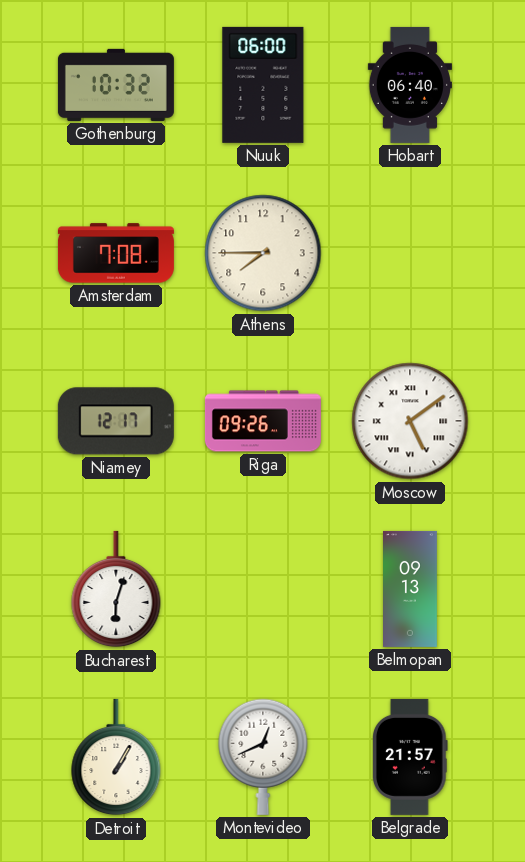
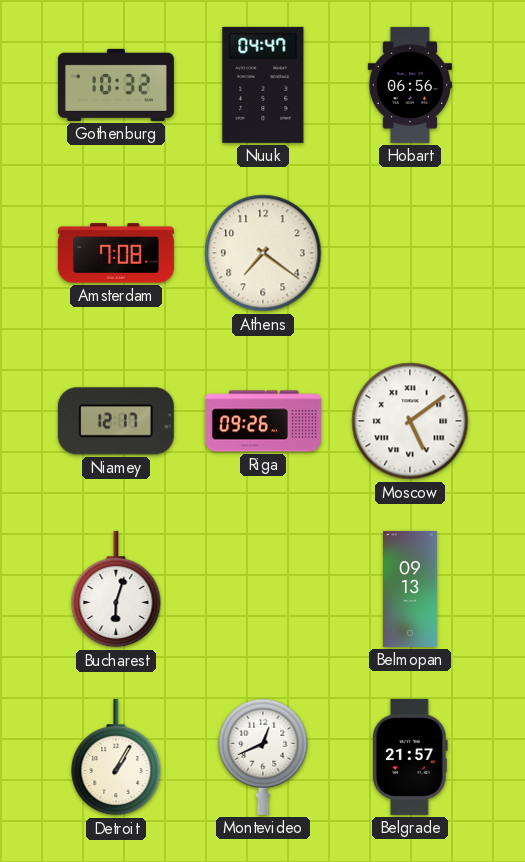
Nuuk: 06:00 -> 04:47 (263, 85)
Hobart: 06:40 -> 06:56 (410, 85)
Athens: 7:45 -> 7:21 (263, 253)
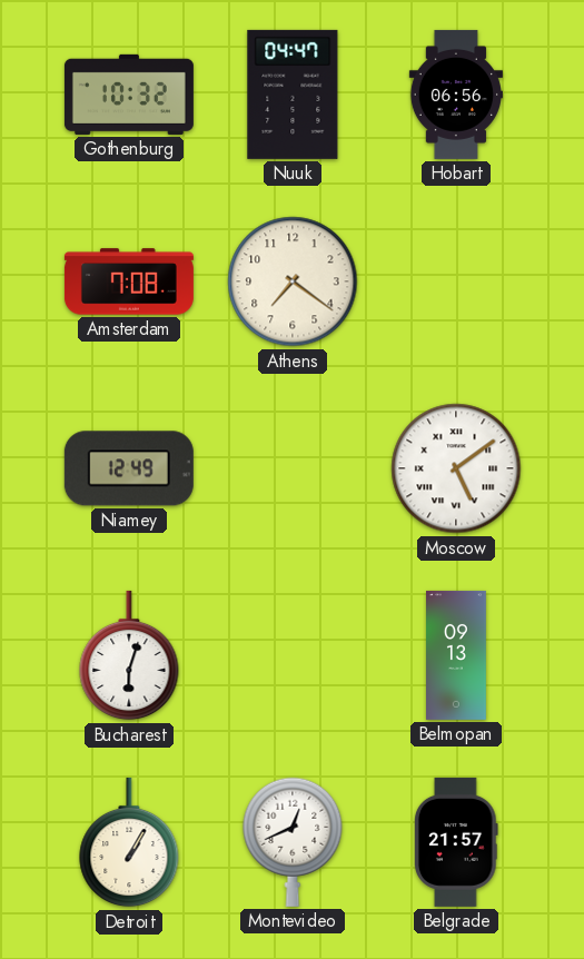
Niamey: 12:17 -> 12:49 (129, 468)
Riga: 09:26 -> none (263, 421)
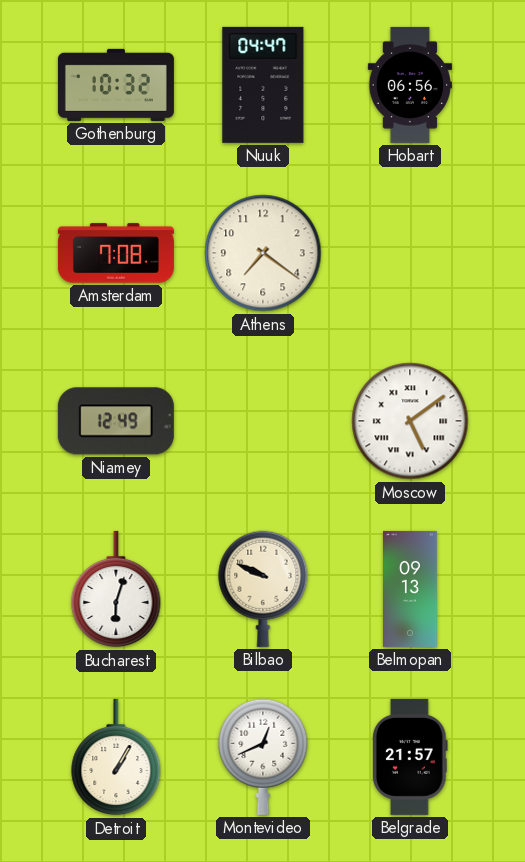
Bilbao: none -> 9:49 (263, 589)
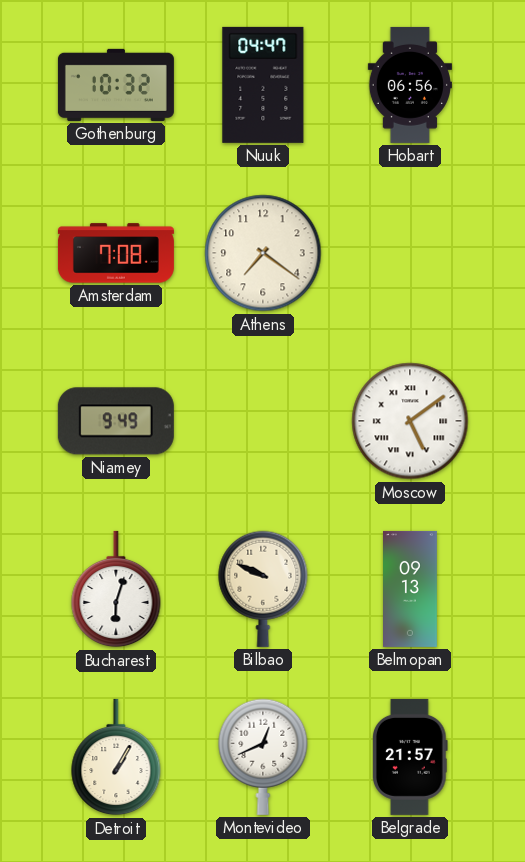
Niamey: 12:49 -> 9:49 (116, 421)
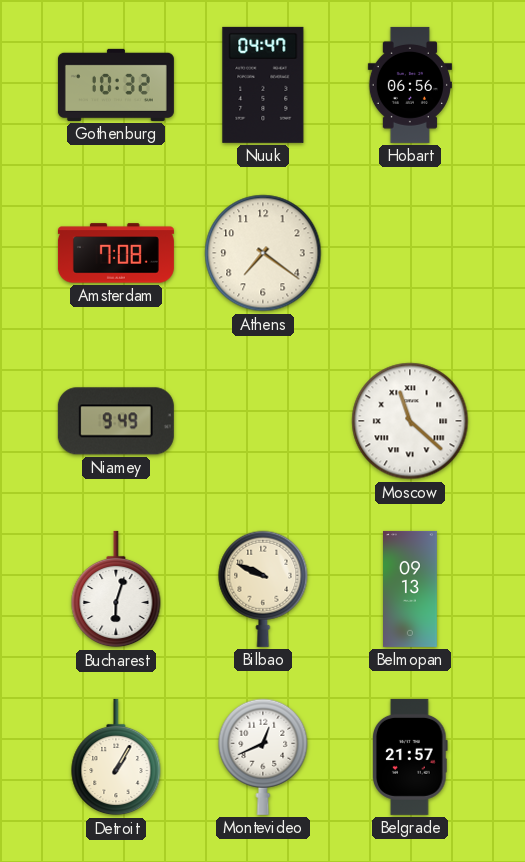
Moscow: 5:09 -> 11:22 (410, 421)
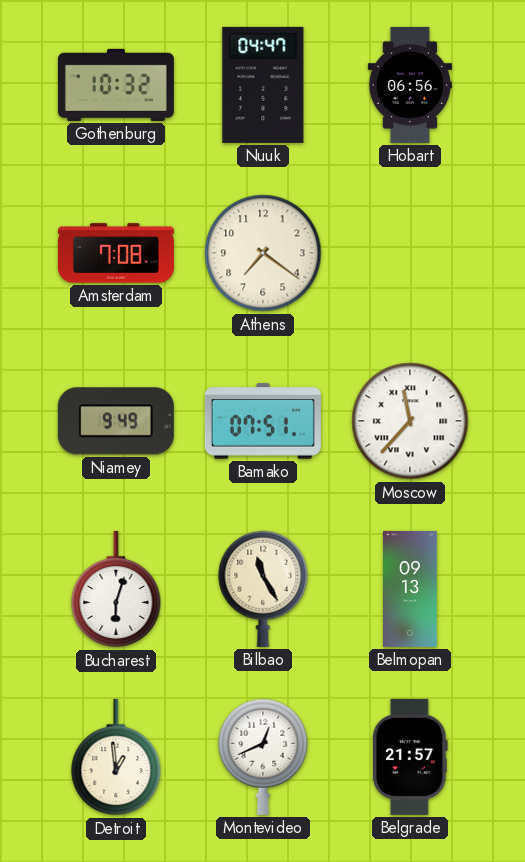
Bamako: none -> 07:51 (263, 421)
Moscow: 11:22 -> 11:37 (410, 421)
Bilbao: 9:49 -> 11:25 (263, 589)
Detroit: 1:05 -> 12:59 (116, 757)
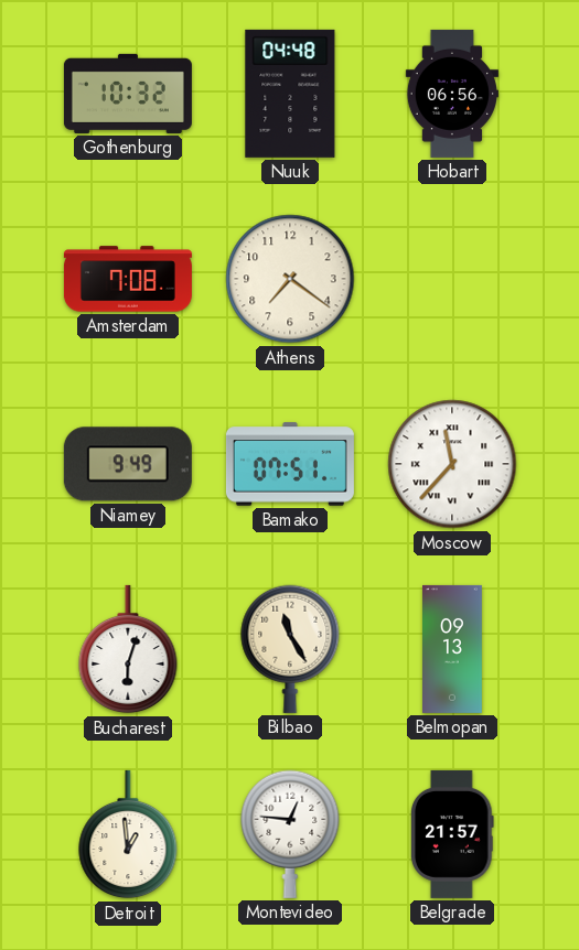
Nuuk: 04:47 -> 04:48 (290, 94)
Montevideo: 12:41 -> 12:46 (290, 834)
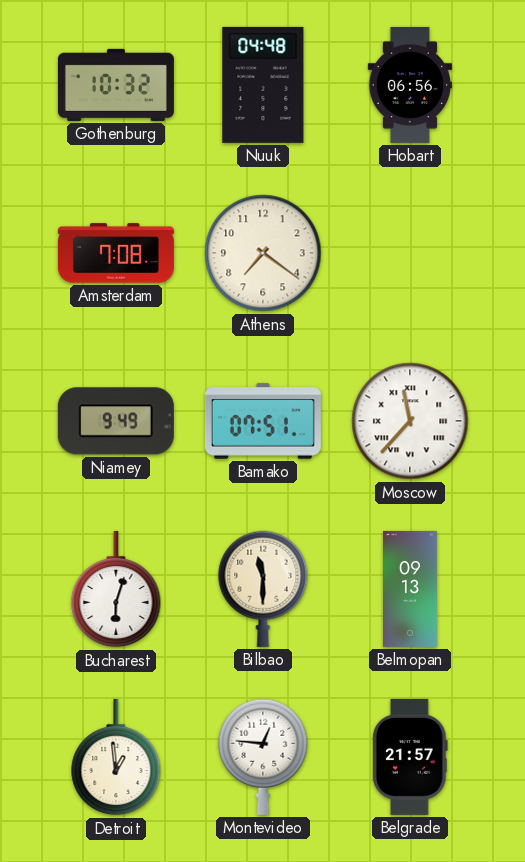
Bilbao: 11:25 -> 11:30 (263, 589)
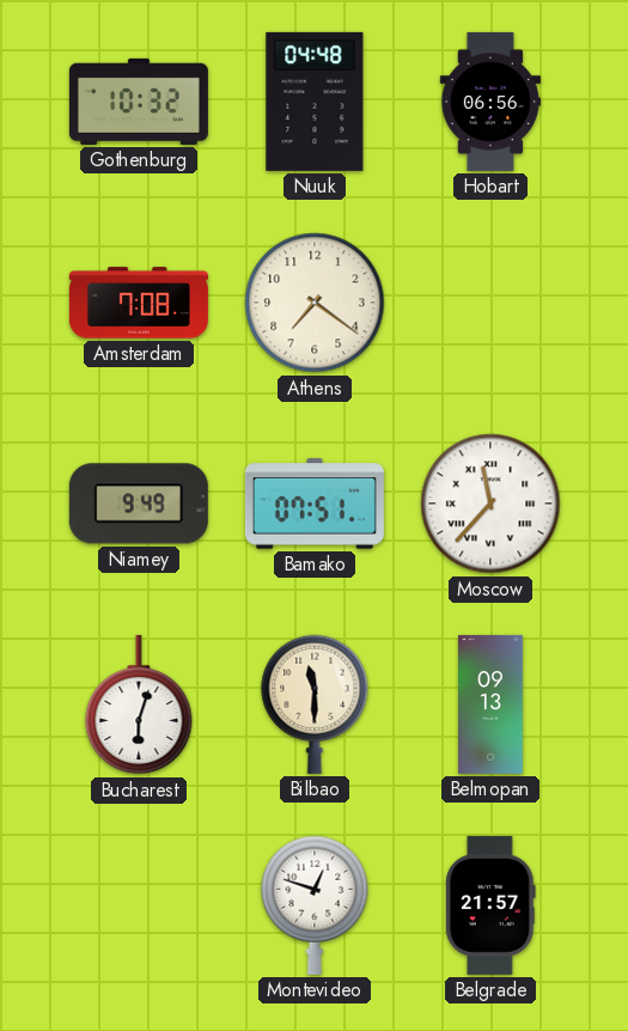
Detroit: 12:59 -> none (116, 757)
Montevideo: 12:46 -> 12:48 (315, 905)
